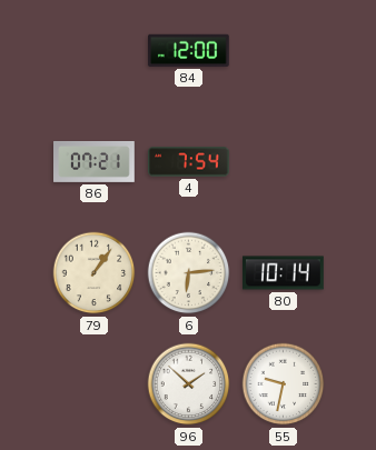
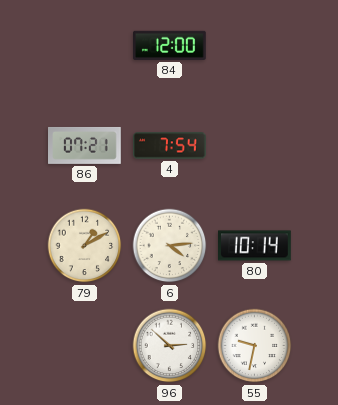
79: 1:06 -> 1:10 (85, 246)
6: 6:14 -> 4:14 (170, 246)
96: 1:52 -> 2:52 (170, 346)
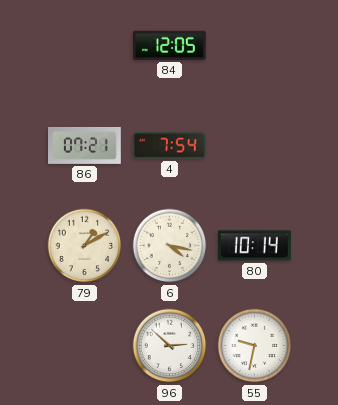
84: 12:00 -> 12:05 (170, 45)
6: 4:14 -> 4:17 (170, 246)
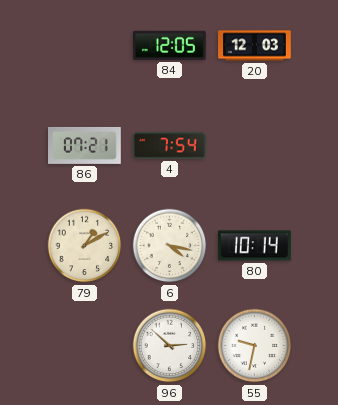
20: none -> 12:03 (255, 46)
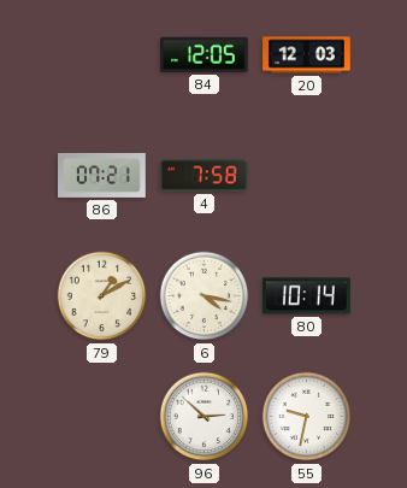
4: 7:54 -> 7:58 (205, 176)
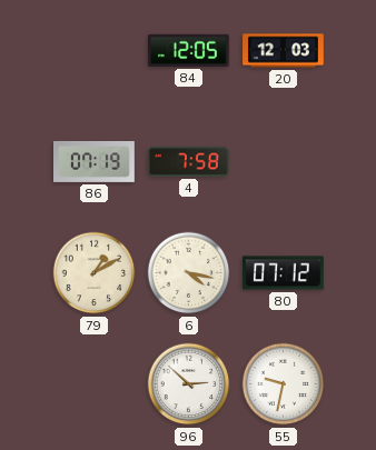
86: 07:21 -> 07:19 (95, 161)
80: 10:14 -> 07:12 (284, 273)
